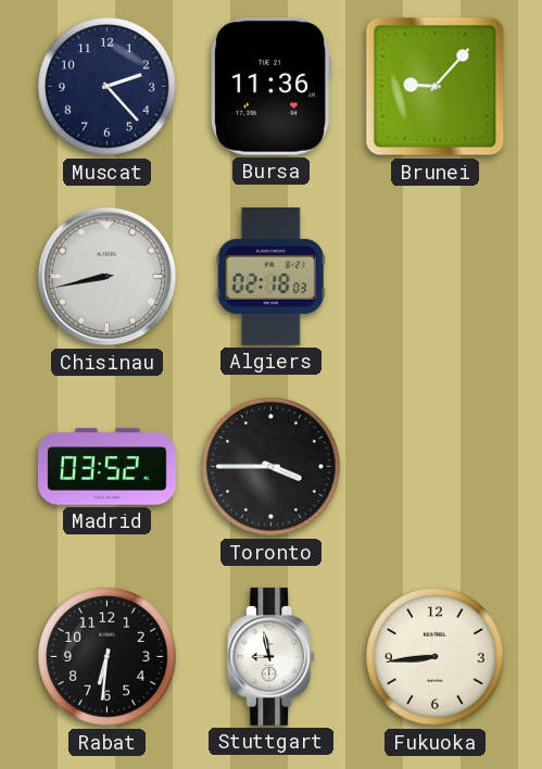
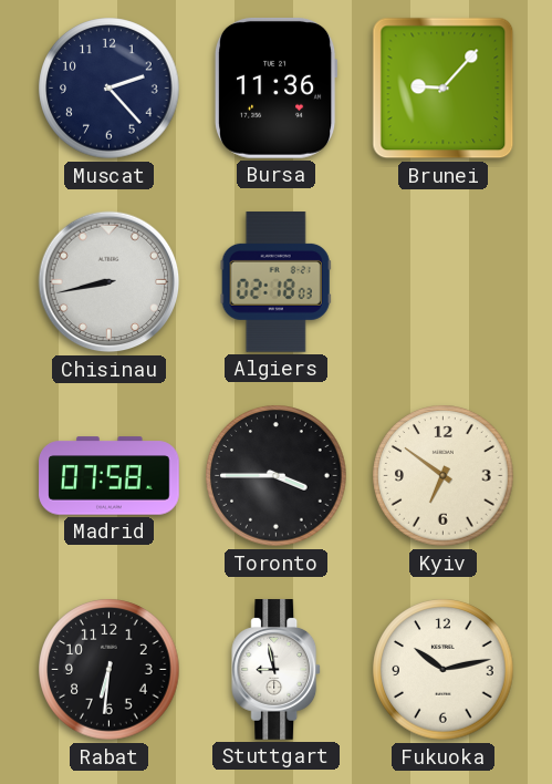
Madrid: 03:52 -> 07:58 (110, 476)
Kyiv: none -> 6:51 (444, 476)
Fukuoka: 8:44 -> 10:13 (444, 670)
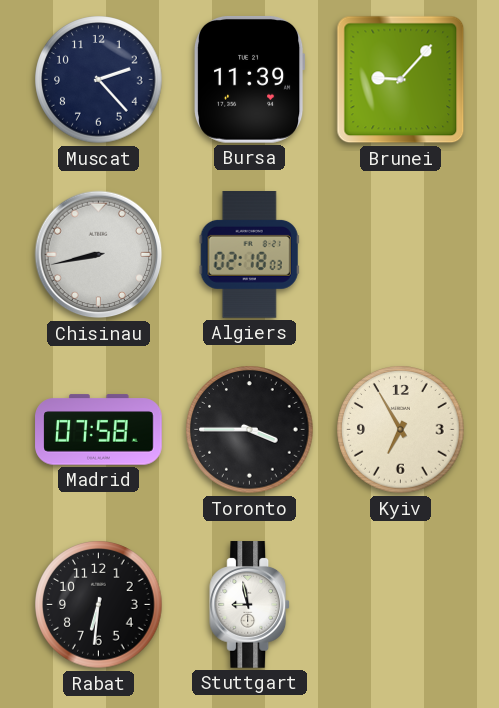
Bursa: 11:36 -> 11:39 (250, 79)
Kyiv: 6:51 -> 6:55 (401, 430)
Fukuoka: 10:13 -> none (444, 670)
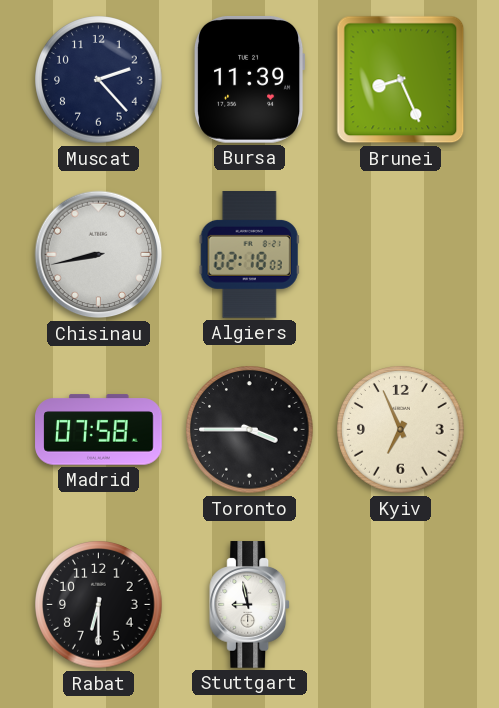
Brunei: 9:07 -> 8:26 (401, 80)
Kyiv: 6:55 -> 6:56 (401, 430)
Rabat: 6:31 -> 6:30 (99, 605)
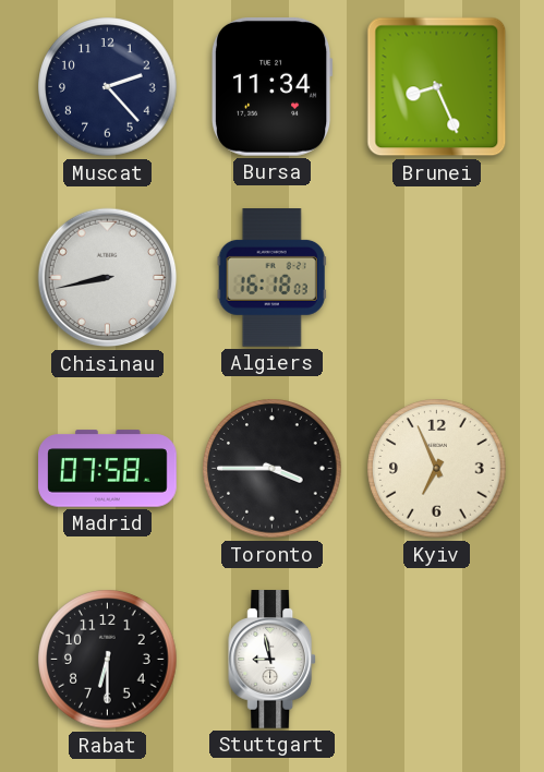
Bursa: 11:39 -> 11:34 (273, 86)
Algiers: 02:18 -> 16:18 (271, 278)
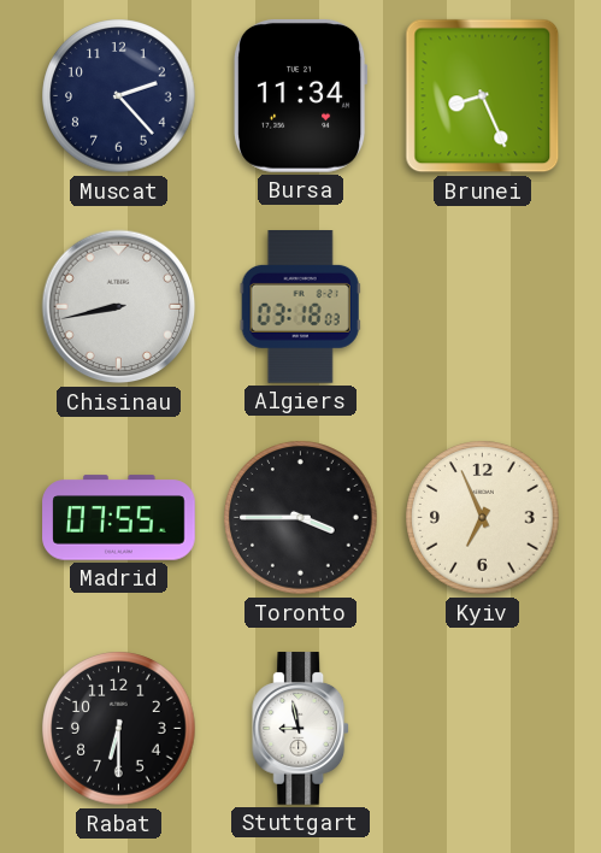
Algiers: 16:18 -> 03:18 (300, 307)
Madrid: 07:58 -> 07:55 (119, 518)
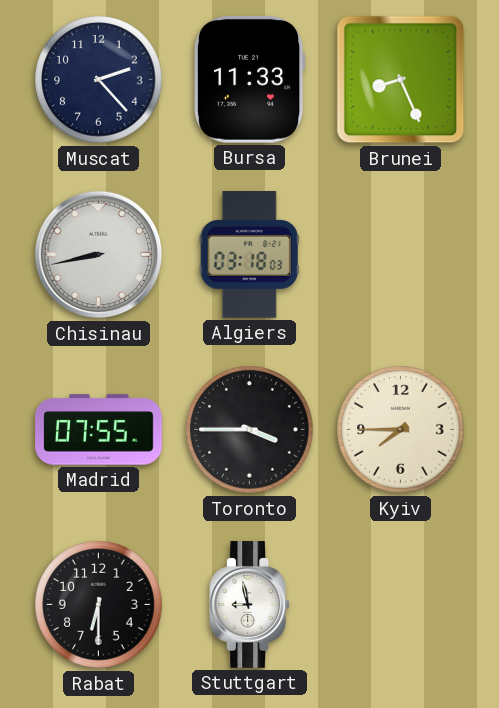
Bursa: 11:34 -> 11:33 (250, 79)
Kyiv: 6:56 -> 7:45 (401, 430)
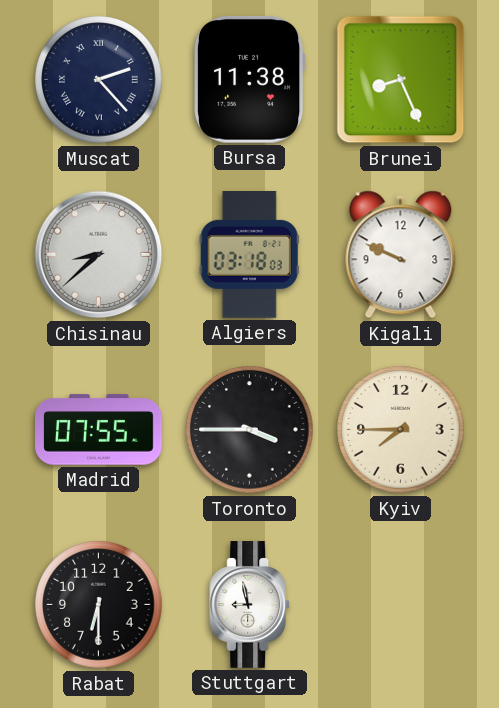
Muscat numerals: Arabic -> Roman (99, 80)
Bursa: 11:33 -> 11:38 (250, 79)
Chisinau: 8:43 -> 8:38 (99, 255)
Kigali: none -> 9:49 (401, 255)
